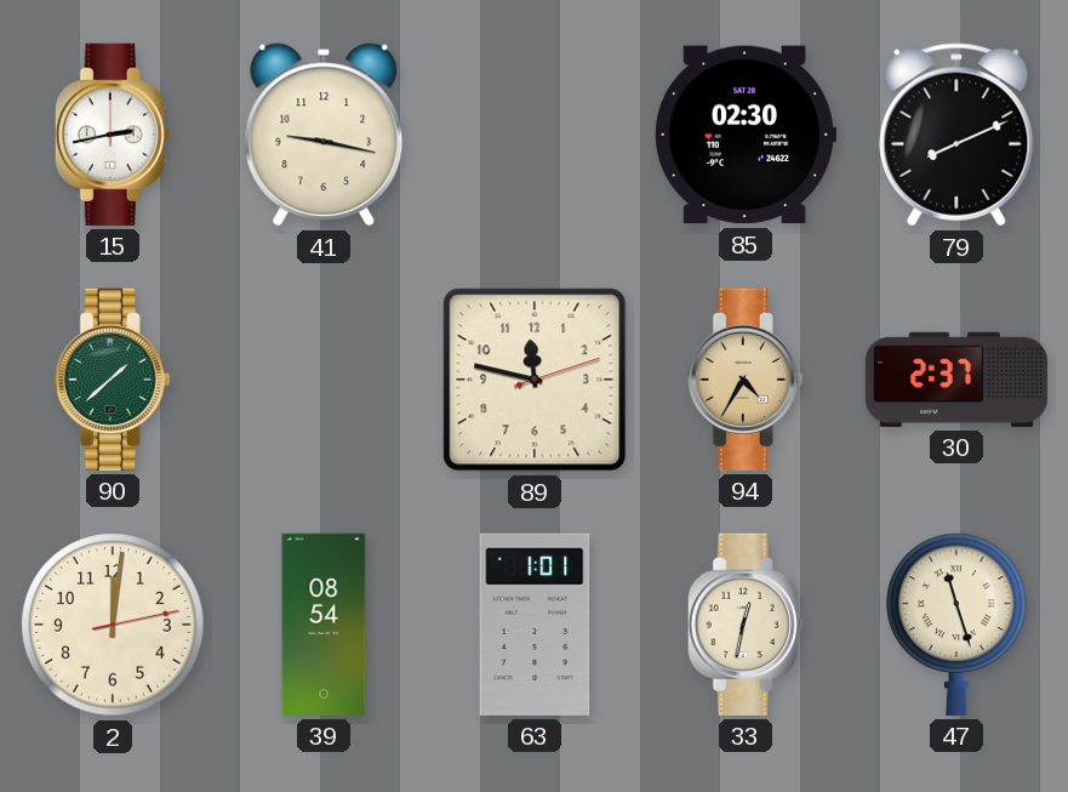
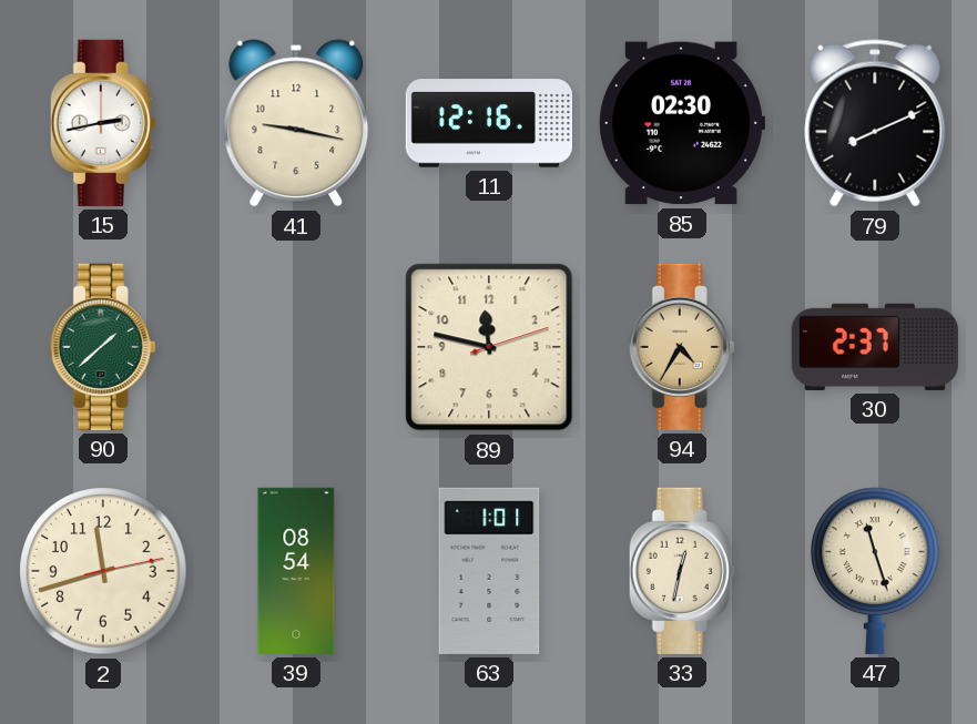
11: none -> 12:16 (488, 123)
2: 12:01 -> 11:42 (103, 571)
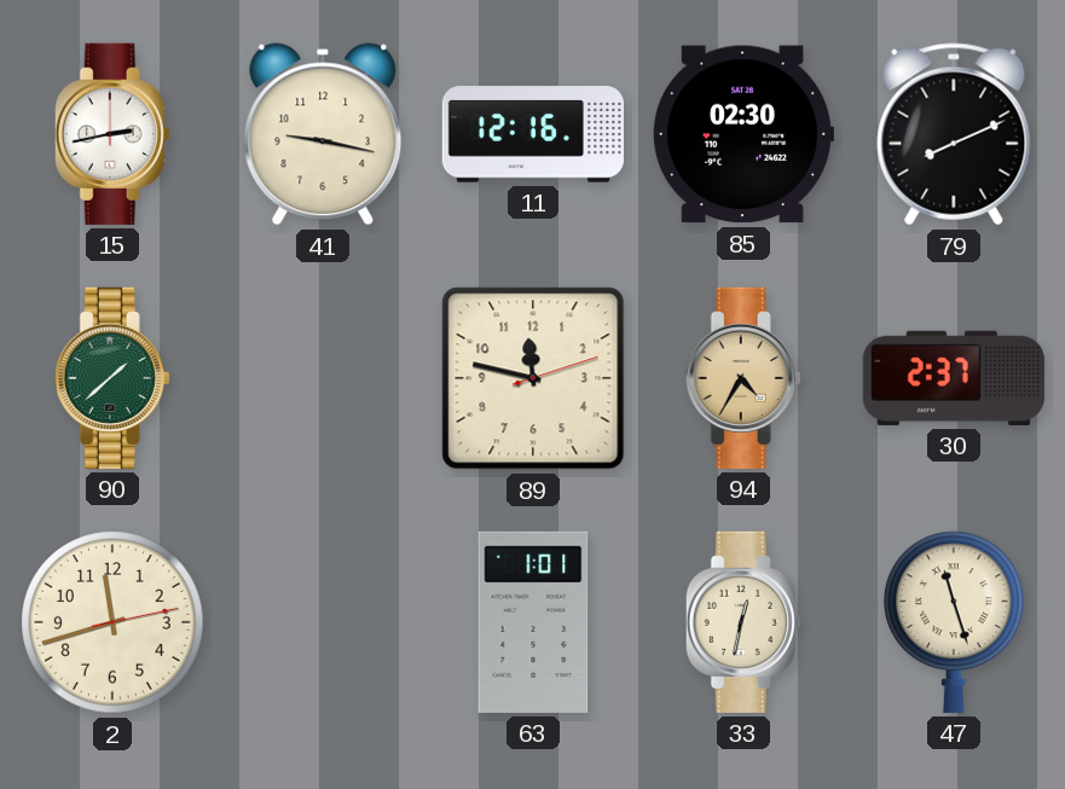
39: 08:54 -> none (296, 571)
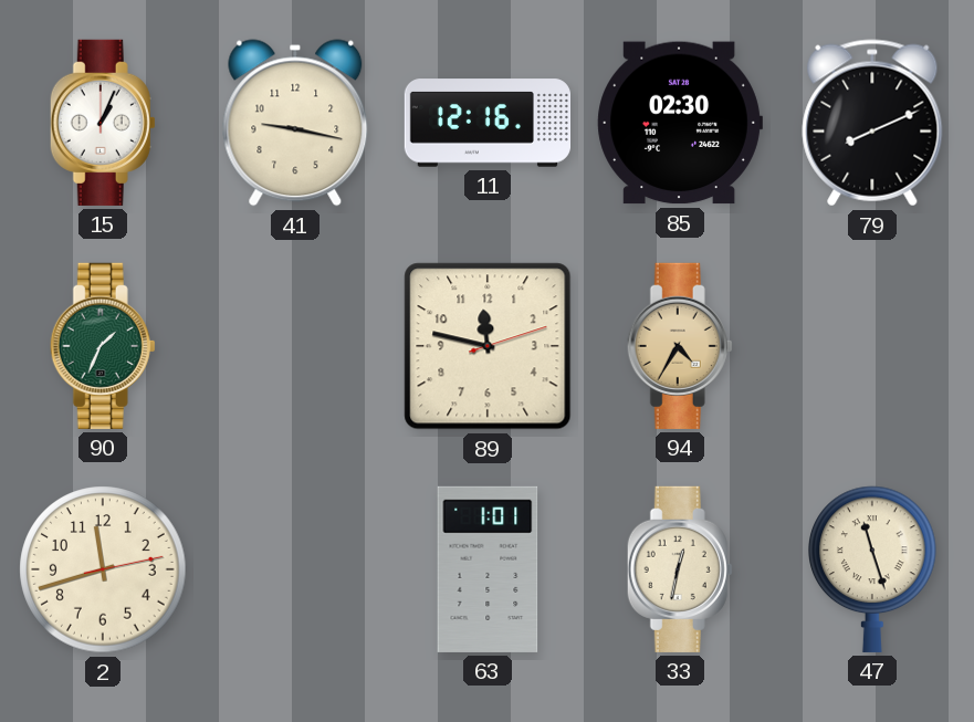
15: 2:43 -> 1:04 (103, 123)
90: 1:38 -> 1:34 (103, 346)
30: 2:37 -> none (954, 378)
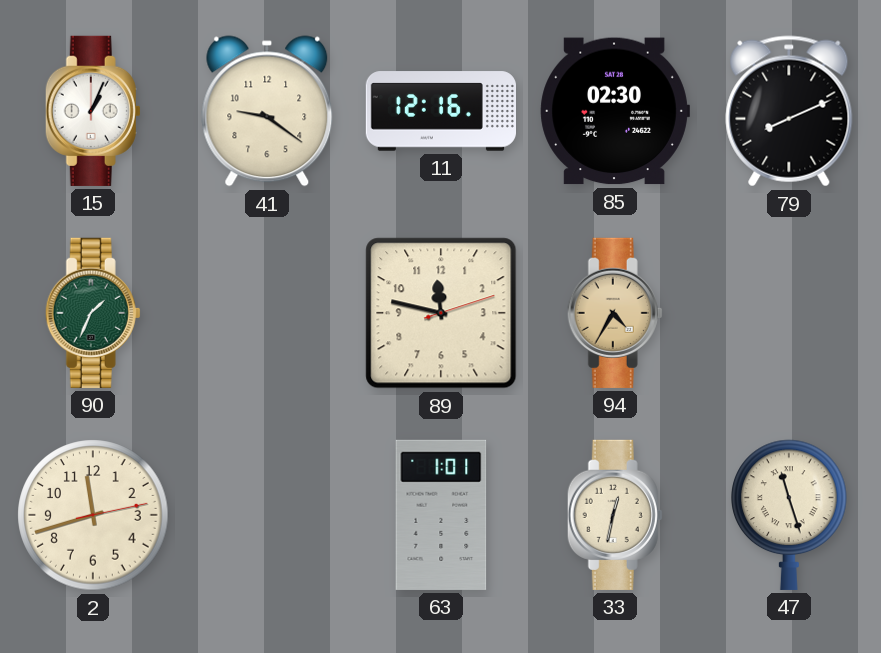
41: 9:17 -> 9:21 (267, 111)
